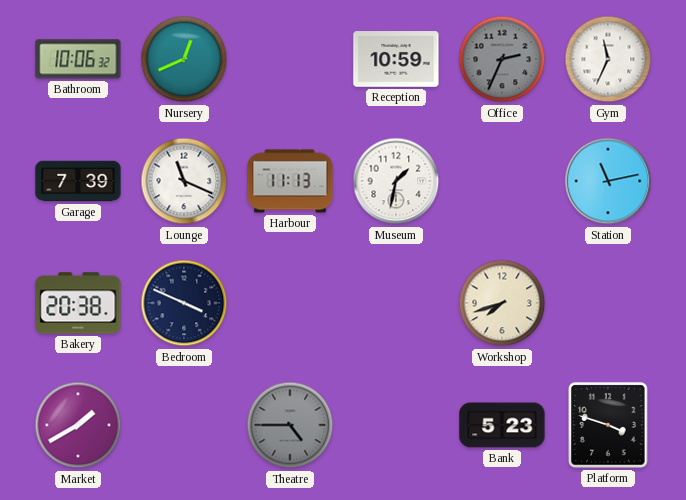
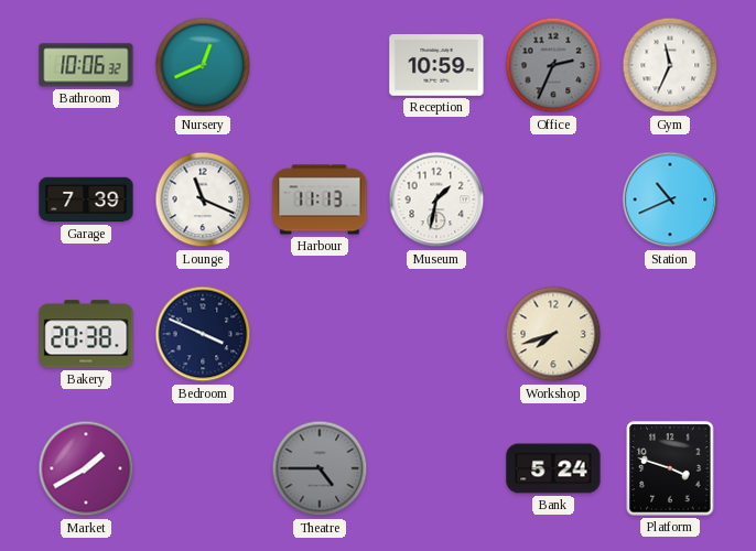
Station: 11:13 -> 10:41 (670, 199)
Bank: 5:23 -> 5:24 (553, 468)
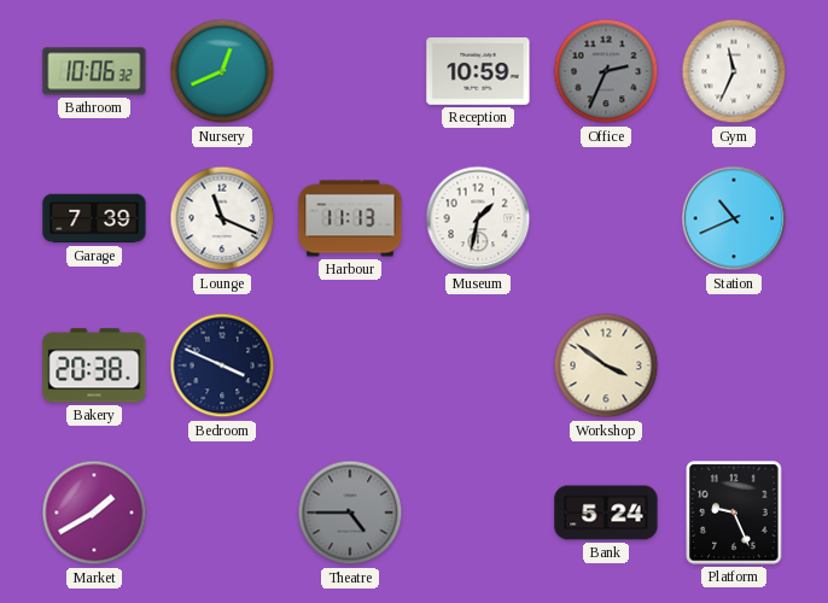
Workshop: 7:42 -> 3:51 (606, 365)
Platform: 3:48 -> 9:26 (734, 513)
